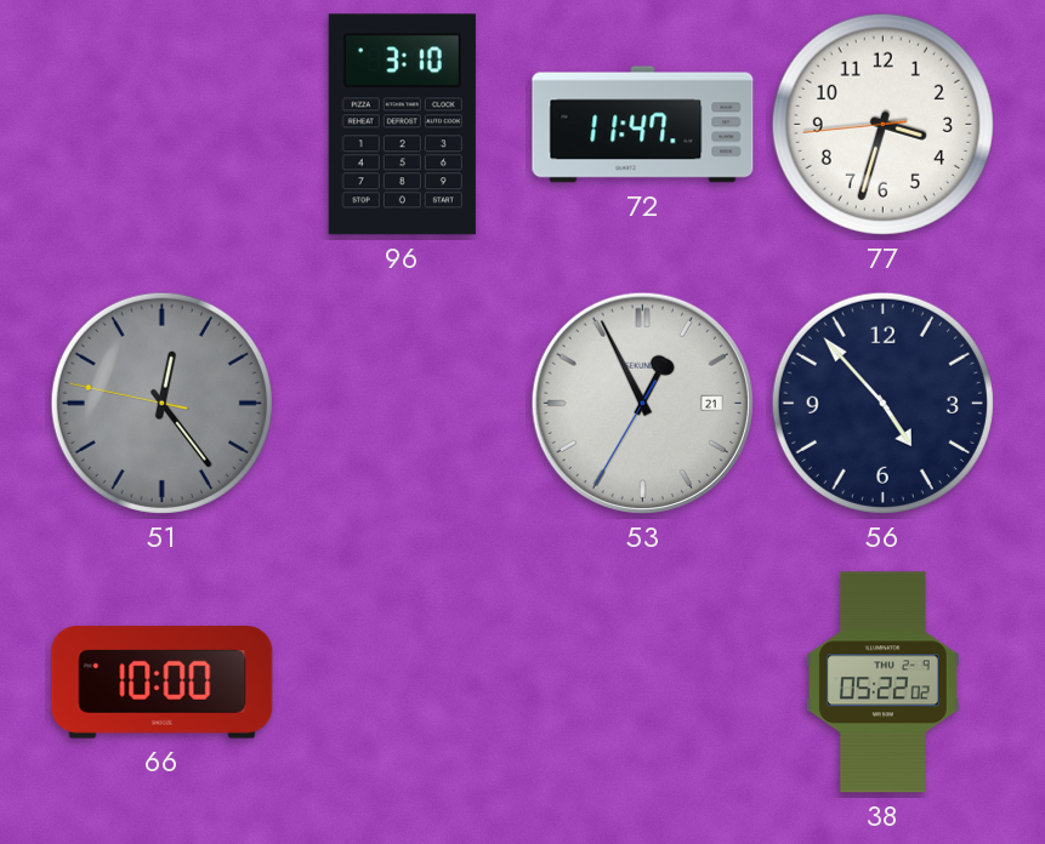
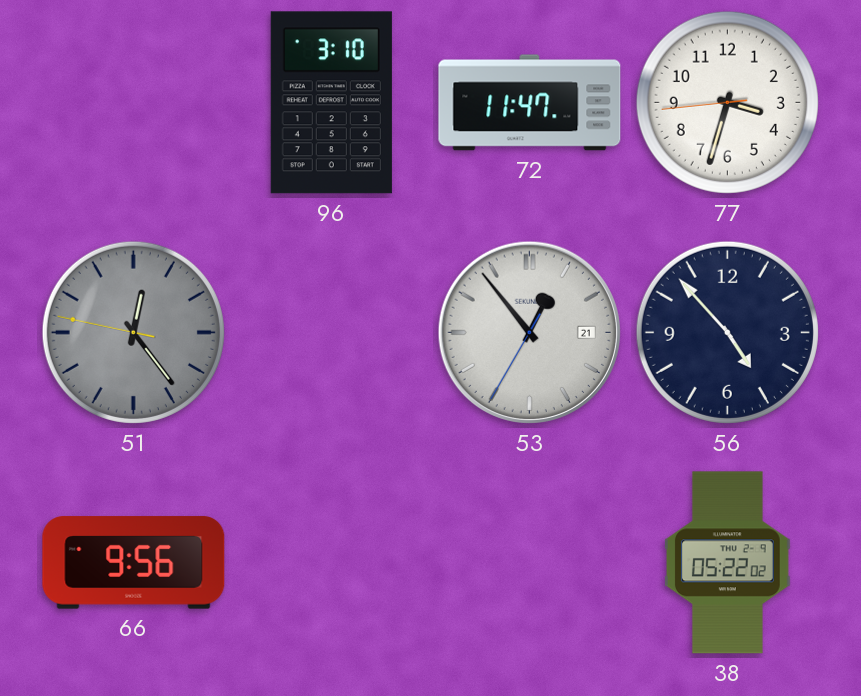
53: 12:55 -> 12:53 (529, 332)
66: 10:00 -> 9:56 (134, 563)
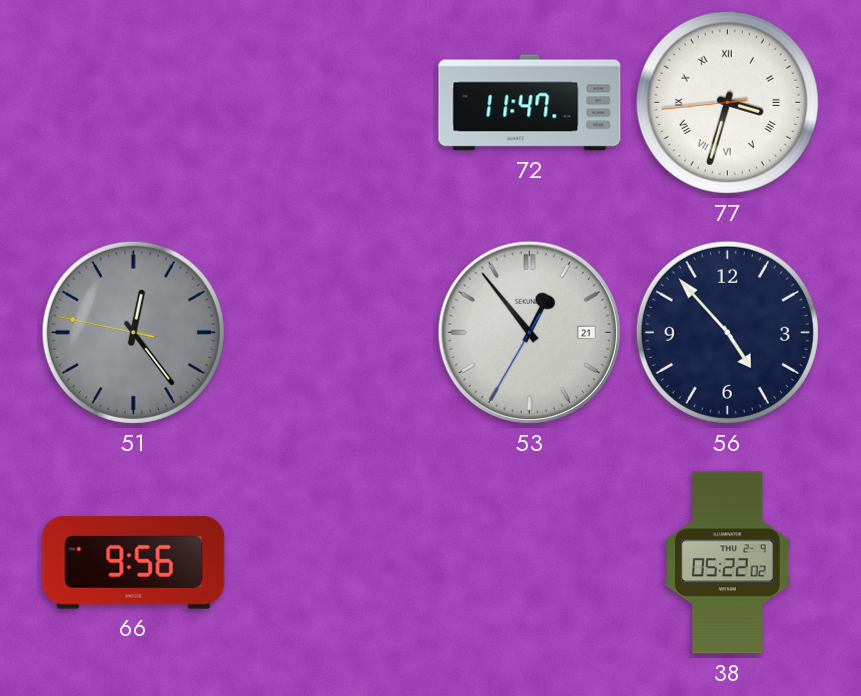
96: 3:10 -> none (331, 103)
77 numerals: Arabic -> Roman (727, 102)
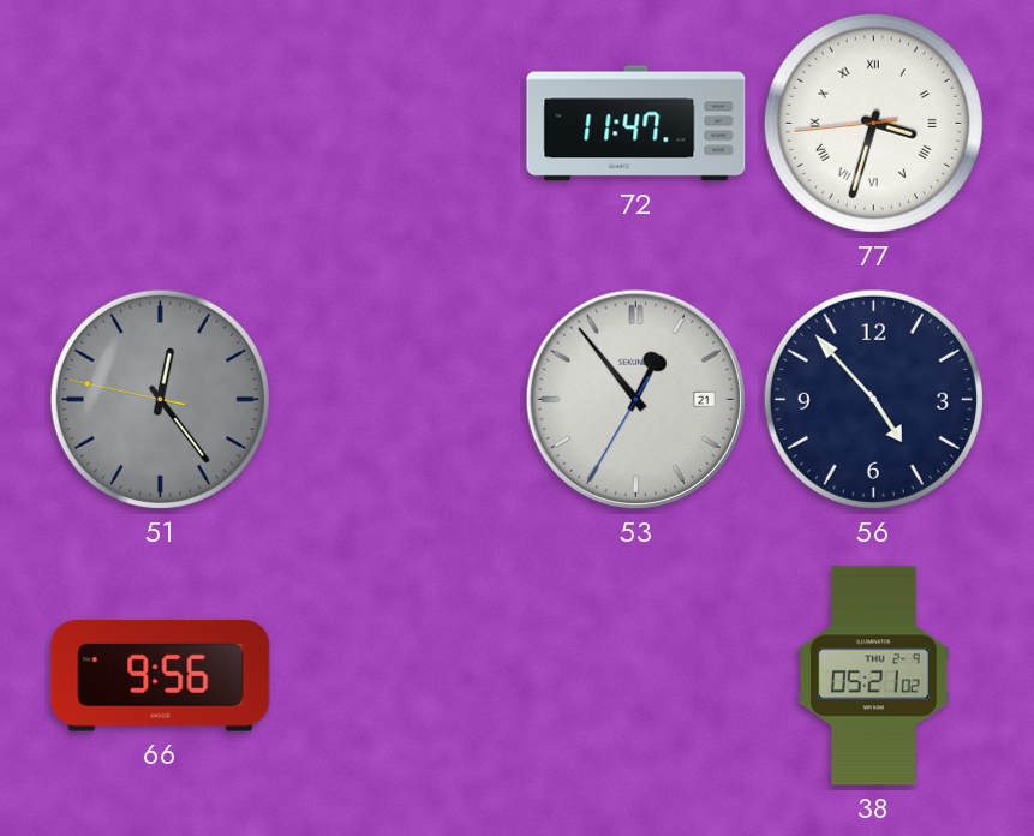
38: 05:22 -> 05:21 (873, 676)
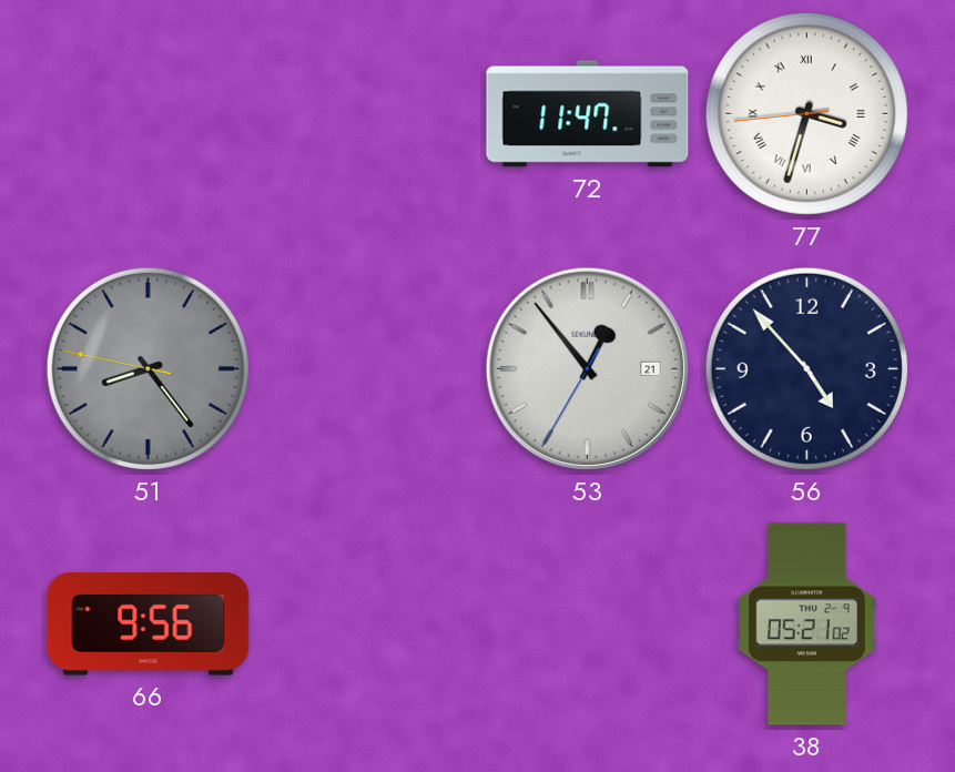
51: 12:23 -> 8:23 (148, 368)
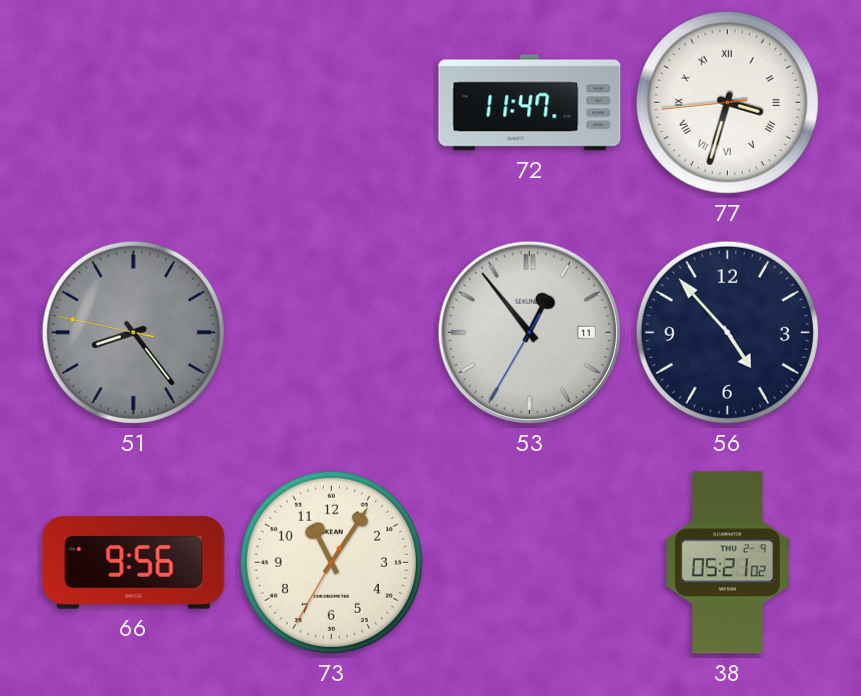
53 date: 21 -> 11 (529, 332)
73: none -> 11:05 (331, 562)
